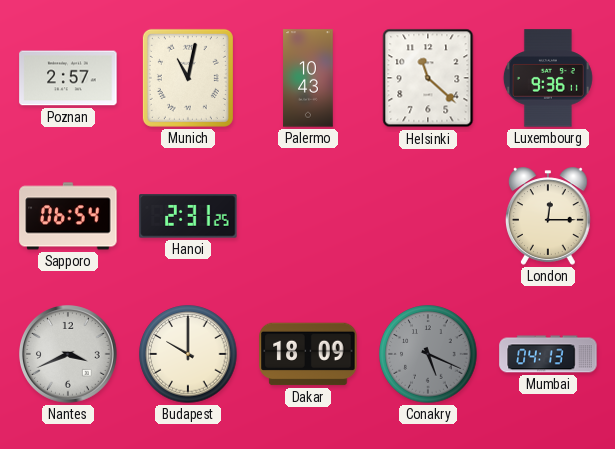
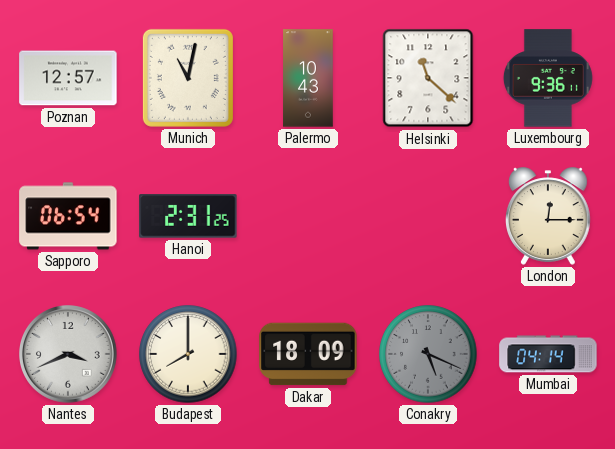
Poznan: 2:57 -> 12:57 (68, 78)
Budapest: 10:00 -> 8:00 (188, 354)
Mumbai: 04:13 -> 04:14 (548, 354)
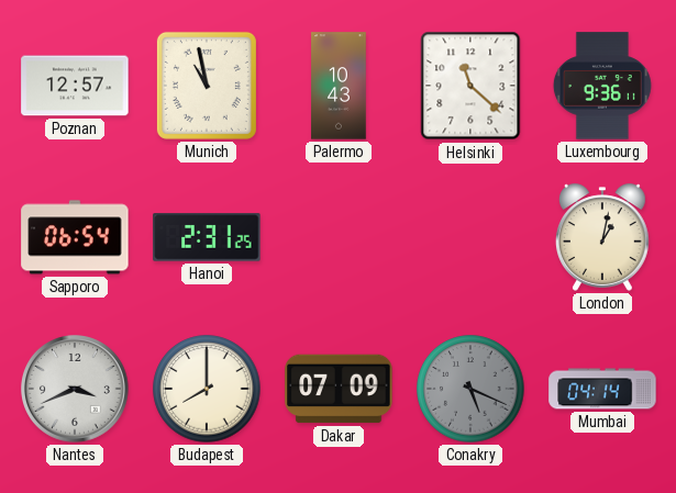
Munich: 11:02 -> 10:58 (207, 86)
London: 12:15 -> 1:02 (602, 237)
Dakar: 18:09 -> 07:09 (339, 389)
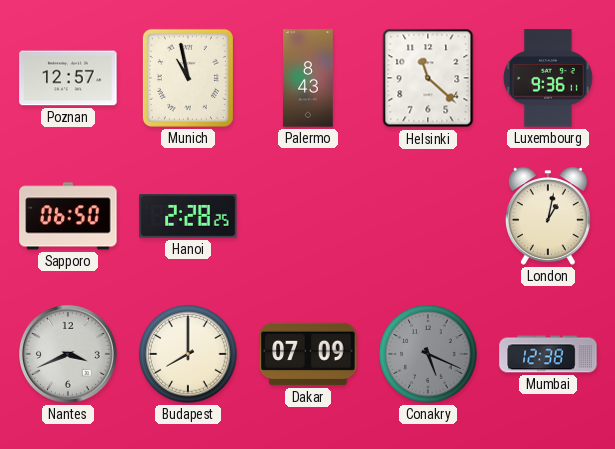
Palermo: 10:43 -> 8:43 (308, 78)
Sapporo: 06:54 -> 06:50 (68, 216)
Hanoi: 2:31 -> 2:28 (188, 216)
Mumbai: 04:14 -> 12:38 (548, 354)
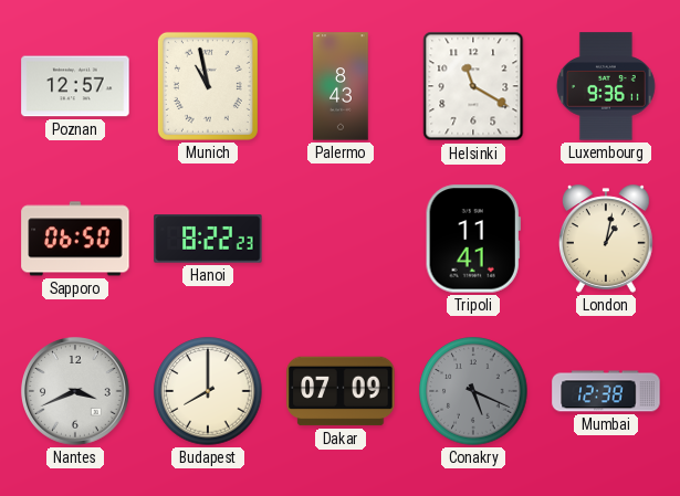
Helsinki: 11:22 -> 11:20 (473, 86)
Hanoi: 2:28 -> 8:22 (208, 239)
Tripoli: none -> 11:41 (473, 239)
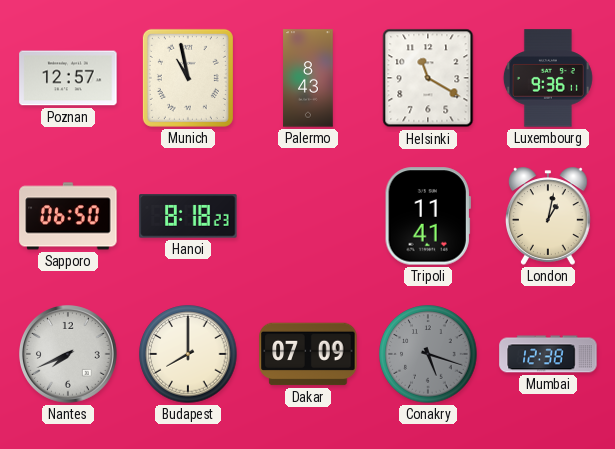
Hanoi: 8:22 -> 8:18 (188, 216)
Nantes: 3:41 -> 7:41 (69, 355)
Conakry: 5:19 -> 5:18 (428, 354)
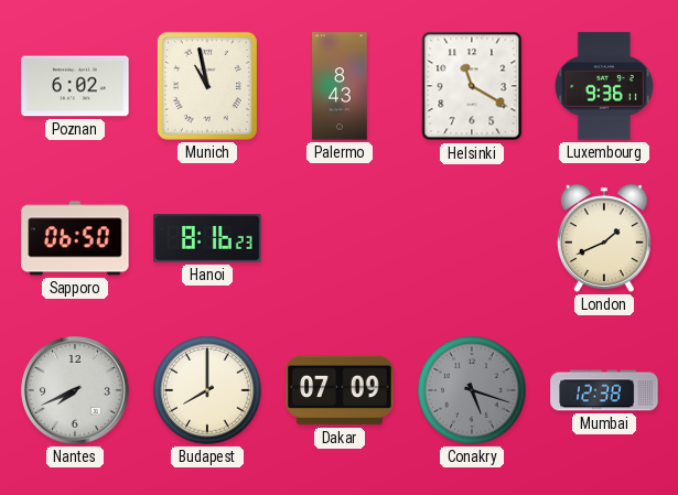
Poznan: 12:57 -> 6:02 (75, 86)
Hanoi: 8:18 -> 8:16 (207, 238)
Tripoli: 11:41 -> none (428, 216)
London: 1:02 -> 1:41 (604, 238)
